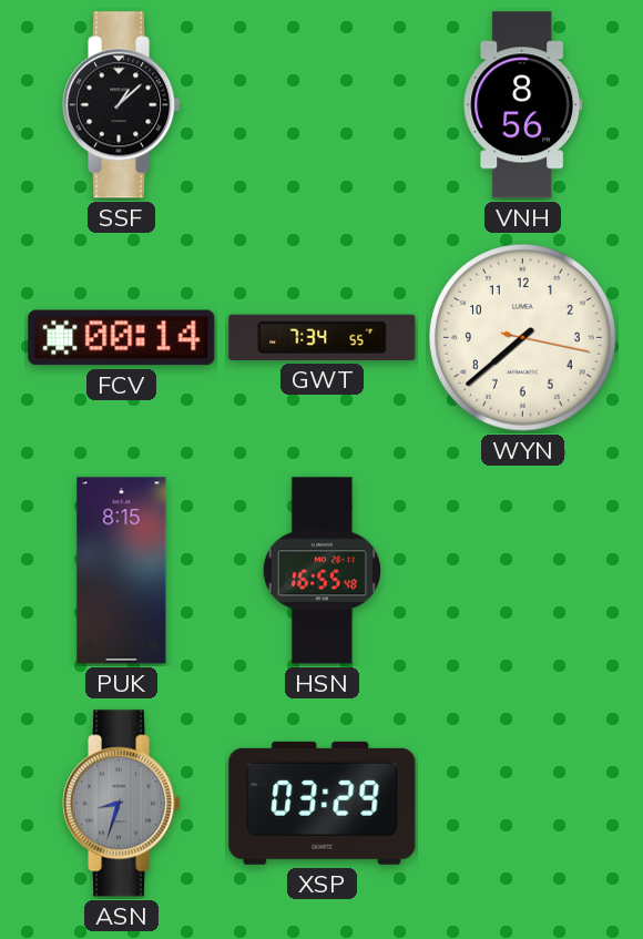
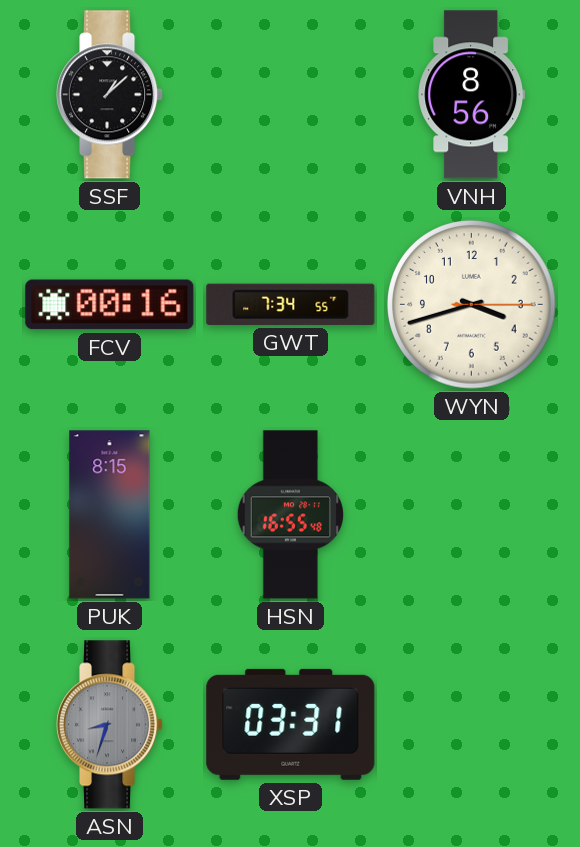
FCV: 00:14 -> 00:16 (110, 305)
WYN: 7:38 -> 3:42 (472, 305)
XSP: 03:29 -> 03:31 (291, 724)
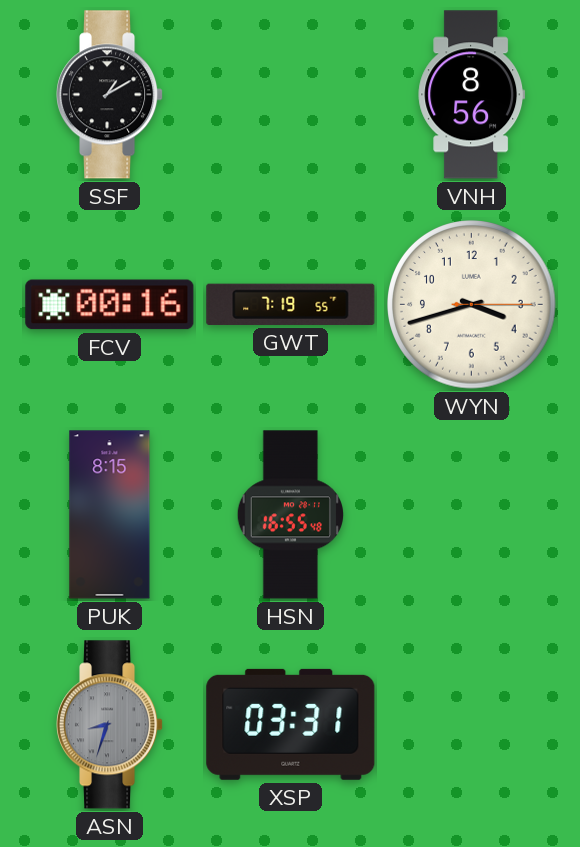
SSF: 1:08 -> 1:10 (111, 95)
GWT: 7:34 -> 7:19 (291, 304)
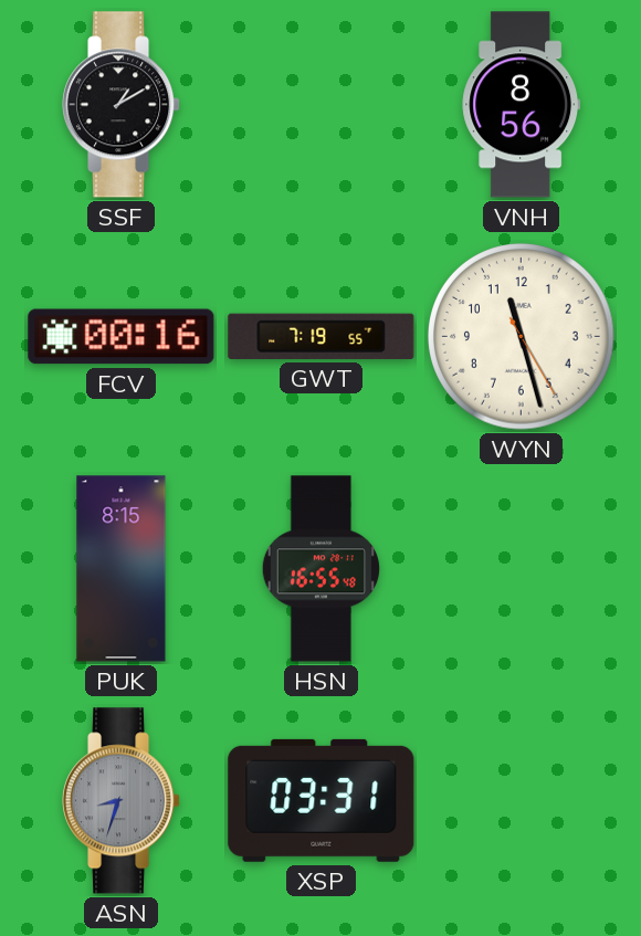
WYN: 3:42 -> 11:27 (522, 337)
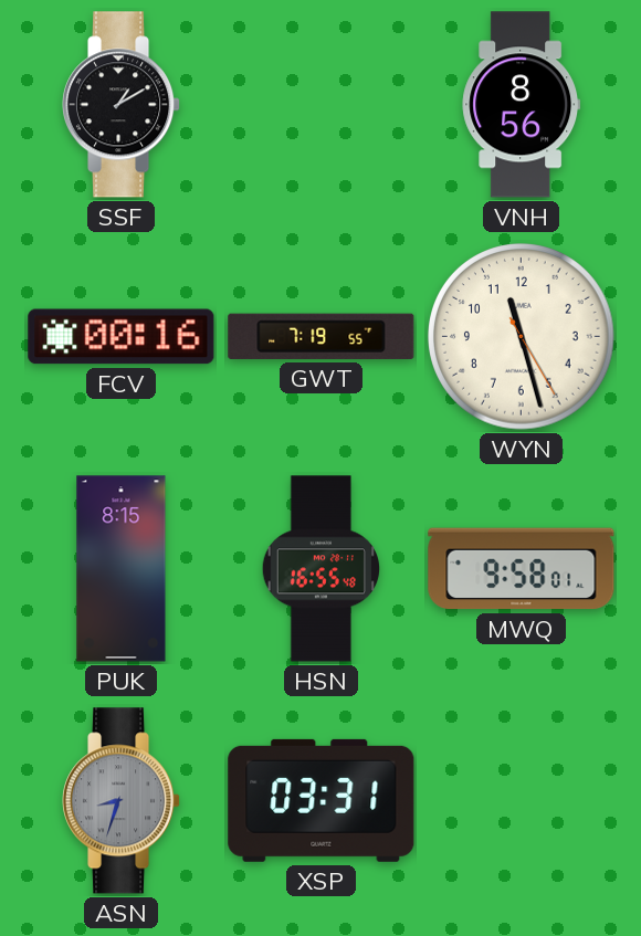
MWQ: none -> 9:58 (522, 569)
